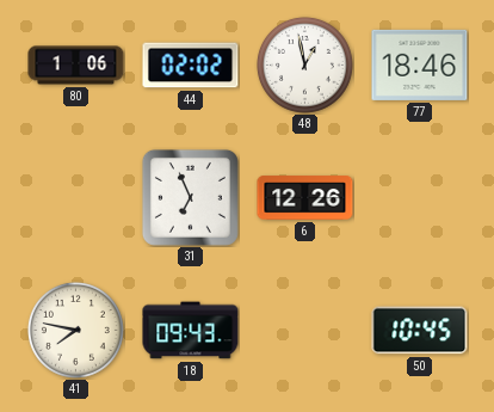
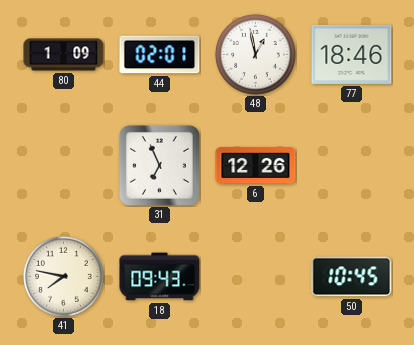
80: 1:06 -> 1:09 (64, 55)
44: 02:02 -> 02:01 (160, 55)
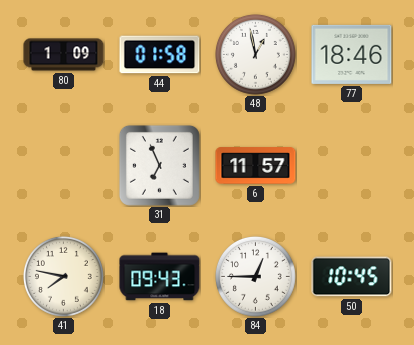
44: 02:01 -> 01:58 (160, 55)
6: 12:26 -> 11:57 (256, 166)
84: none -> 12:45 (255, 276)
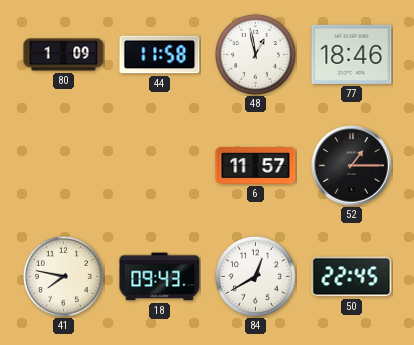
44: 01:58 -> 11:58 (160, 55)
31: 6:56 -> none (159, 165)
52: none -> 1:15 (352, 166)
84: 12:45 -> 12:40 (255, 276)
50: 10:45 -> 22:45 (352, 277)
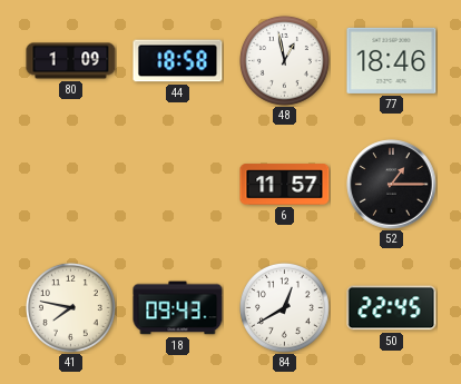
44: 11:58 -> 18:58 (178, 61)
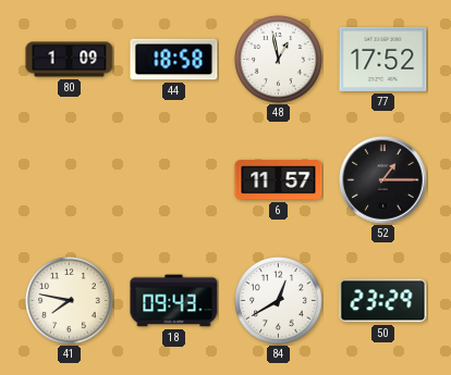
77: 18:46 -> 17:52 (383, 59)
50: 22:45 -> 23:29 (383, 301)
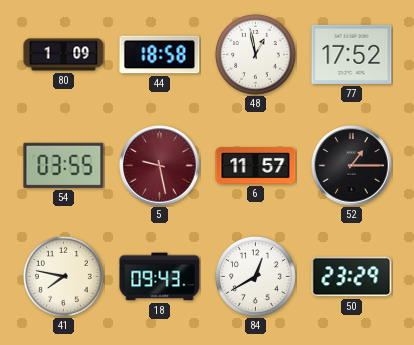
54: none -> 03:55 (64, 165)
5: none -> 9:28 (160, 166)
